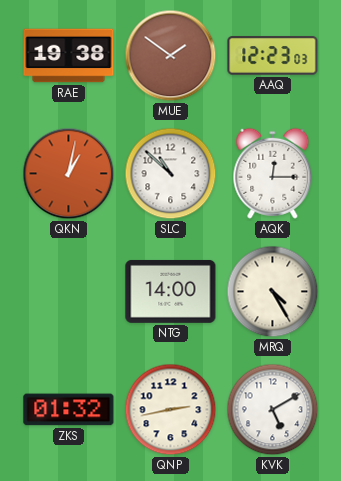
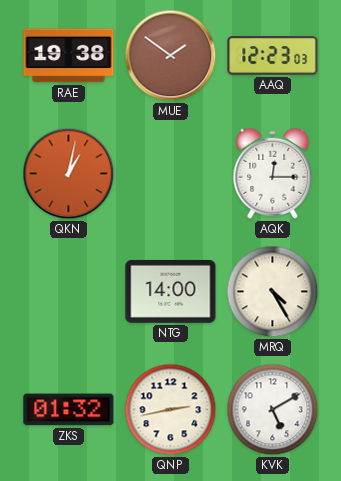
SLC: 10:52 -> none (171, 174)
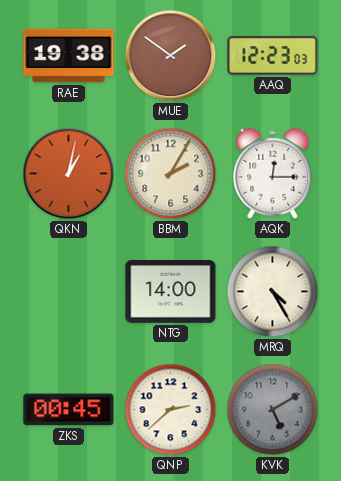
BBM: none -> 2:05 (171, 174)
ZKS: 01:32 -> 00:45 (69, 410)
QNP: 2:43 -> 2:38 (171, 410)
KVK dial: white -> grey (273, 410)
